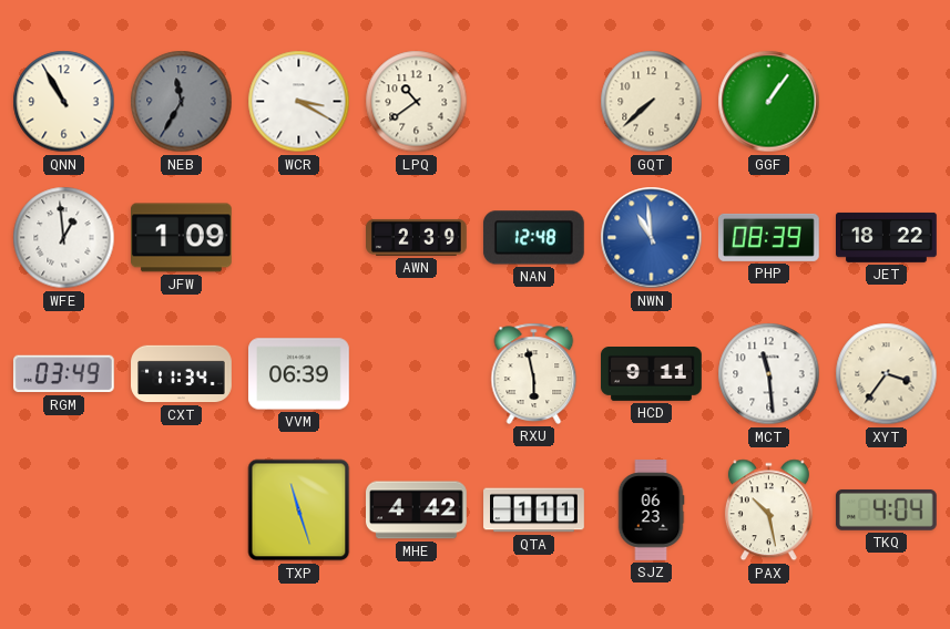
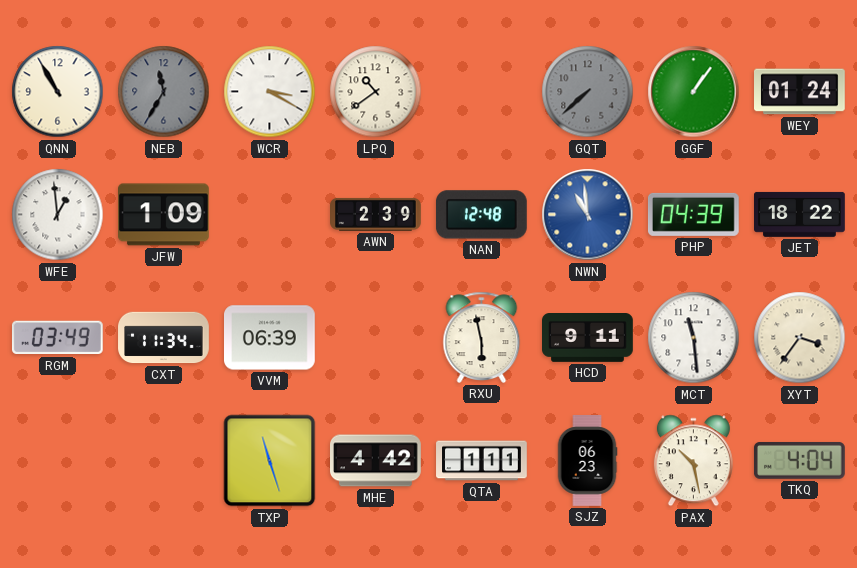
GQT dial: cream -> grey (588, 92)
WEY: none -> 01:24 (800, 92)
PHP: 08:39 -> 04:39 (693, 214)
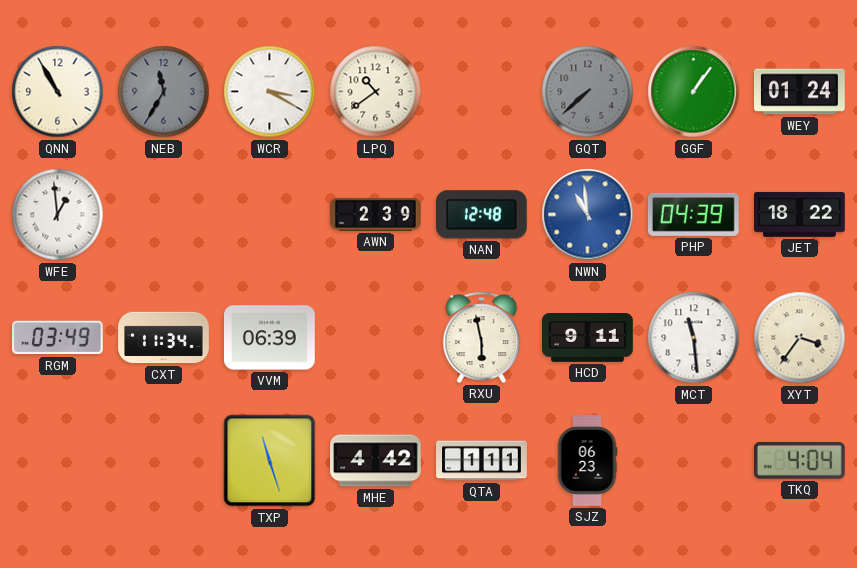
JFW: 1:09 -> none (164, 215)
PAX: 10:28 -> none (693, 461)
